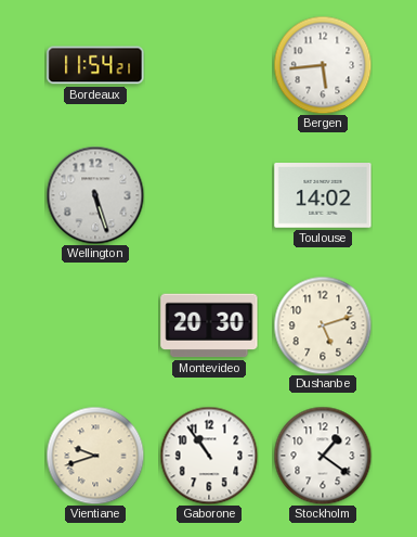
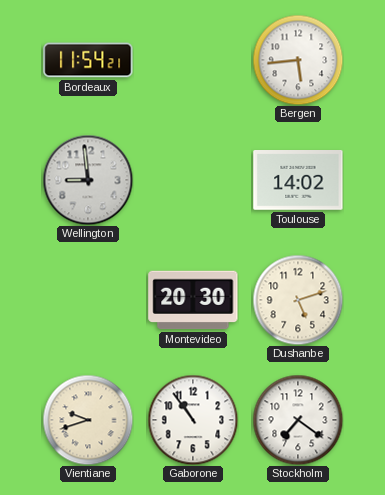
Wellington: 5:27 -> 8:59 (88, 180)
Stockholm: 1:21 -> 7:21 (298, 420)
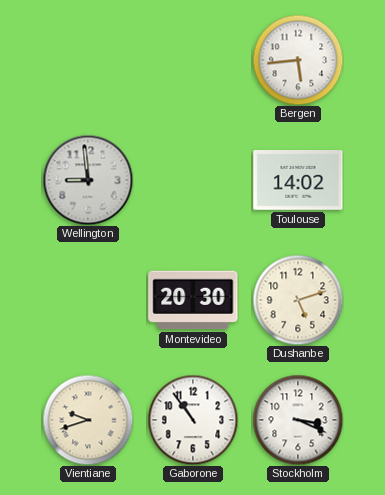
Bordeaux: 11:54 -> none (88, 60)
Stockholm: 7:21 -> 3:19 (298, 420)
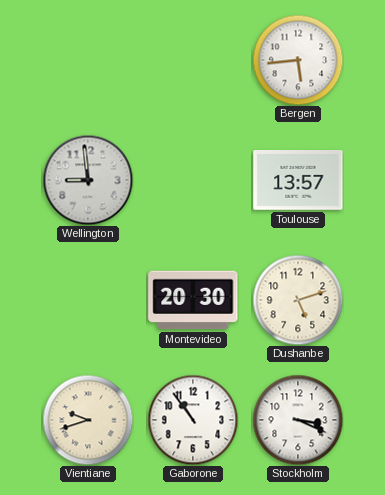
Toulouse: 14:02 -> 13:57 (298, 181)
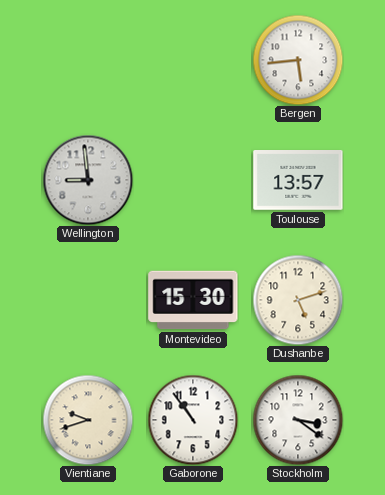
Montevideo: 20:30 -> 15:30 (193, 300)
Stockholm: 3:19 -> 3:21 (298, 420)
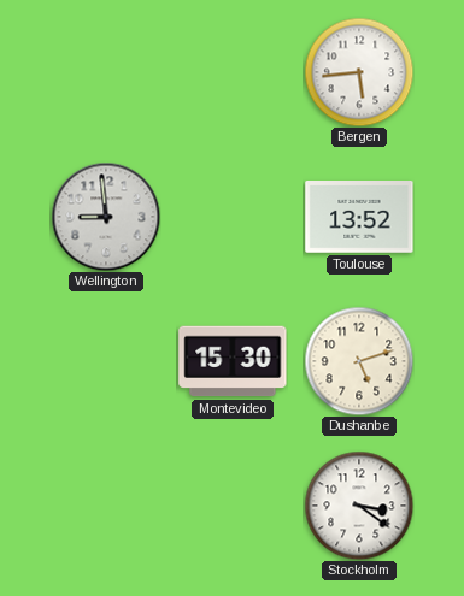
Toulouse: 13:57 -> 13:52 (359, 218)
Vientiane: 9:42 -> none (88, 420)
Gaborone: 10:54 -> none (193, 420)
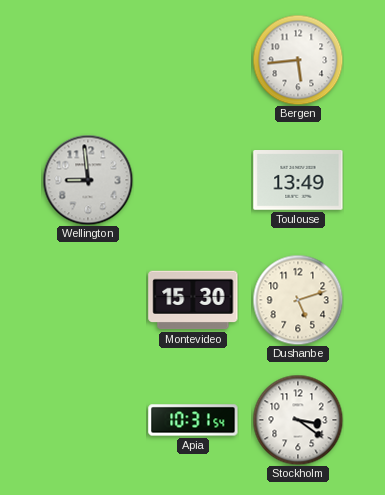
Toulouse: 13:52 -> 13:49 (298, 181)
Apia: none -> 10:31 (193, 420)
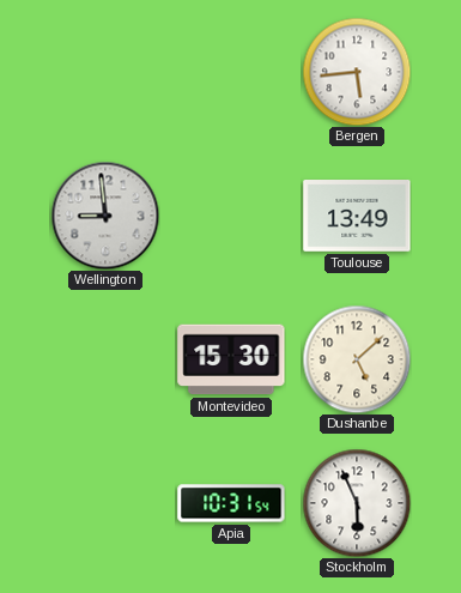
Dushanbe: 5:12 -> 5:08 (357, 359)
Stockholm: 3:21 -> 5:56 (357, 503)
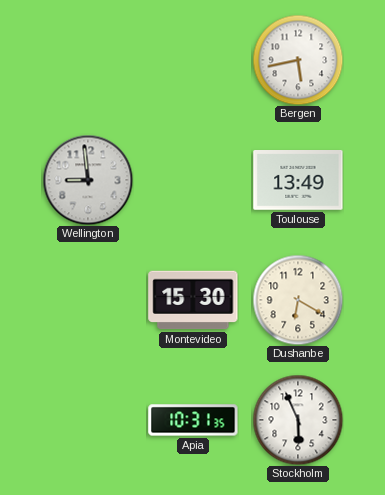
Bergen: 5:44 -> 5:43 (298, 60)
Dushanbe: 5:08 -> 6:20 (298, 300)
Apia: 10:31:54 -> 10:31:35 (193, 420)
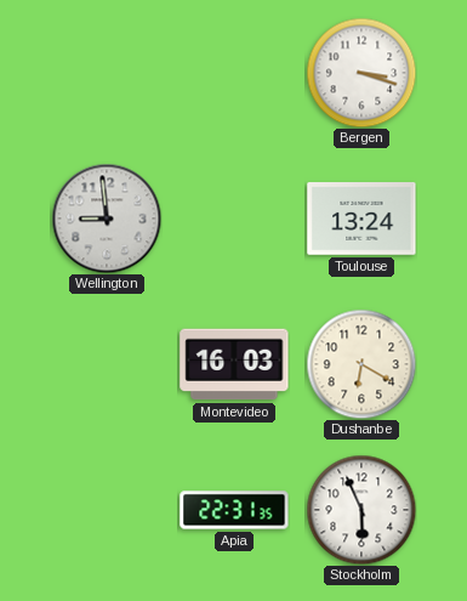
Bergen: 5:43 -> 3:18 (361, 73)
Toulouse: 13:49 -> 13:24 (361, 220)
Montevideo: 15:30 -> 16:03 (234, 364)
Apia: 10:31 -> 22:31 (234, 510)
